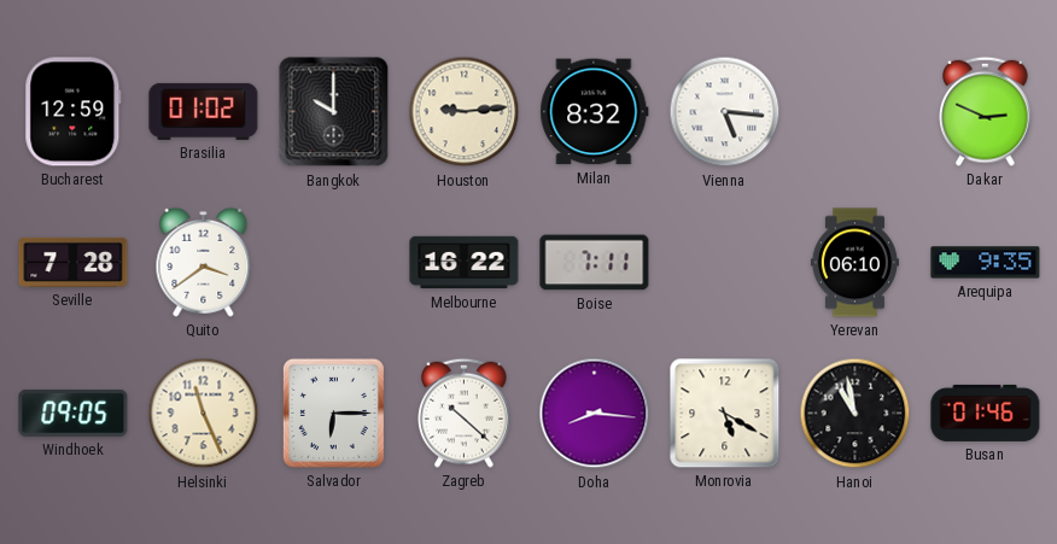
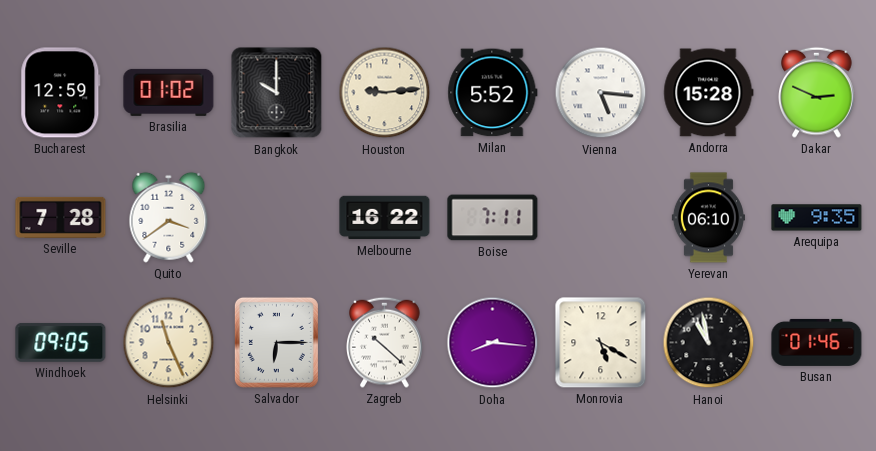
Milan: 8:32 -> 5:52 (493, 93)
Andorra: none -> 15:28 (709, 93)
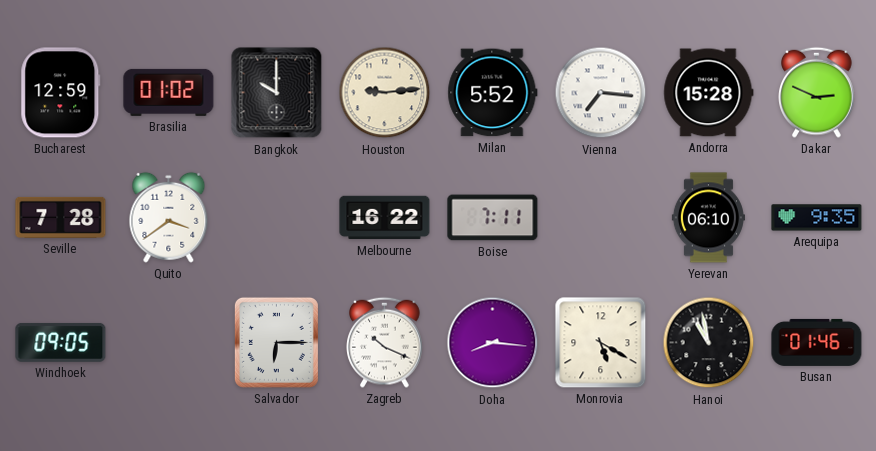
Vienna: 5:16 -> 7:16 (601, 93)
Helsinki: 11:26 -> none (169, 343)
Zagreb: 10:22 -> 10:19 (385, 342)
